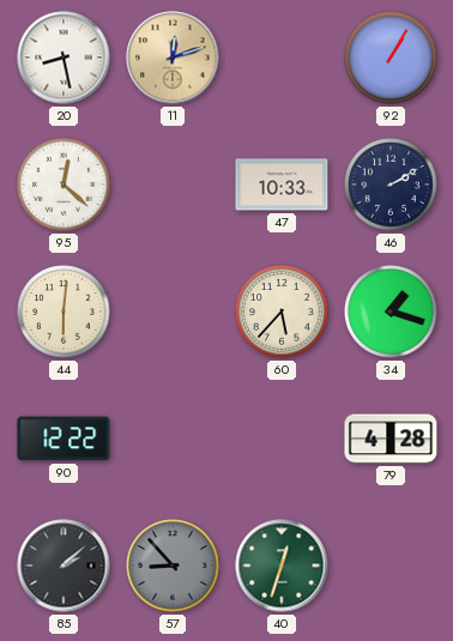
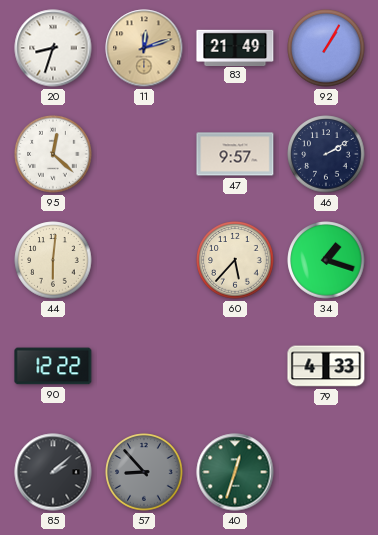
20: 8:28 -> 8:33 (53, 48)
83: none -> 21:49 (235, 47)
47: 10:33 -> 9:57 (235, 154)
79: 4:28 -> 4:33 (326, 366)
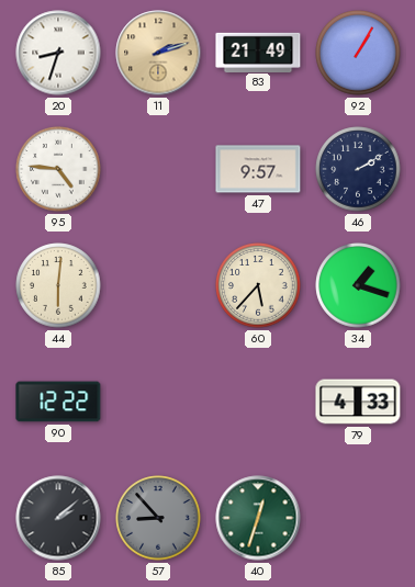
11: 12:12 -> 2:12 (158, 53)
95: 12:22 -> 4:46 (58, 169)
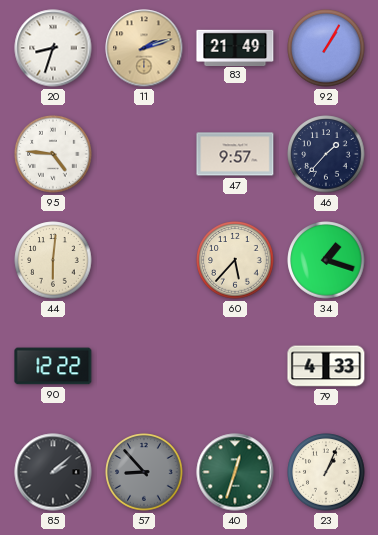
46: 2:10 -> 1:37 (326, 154)
23: none -> 1:04 (326, 472)
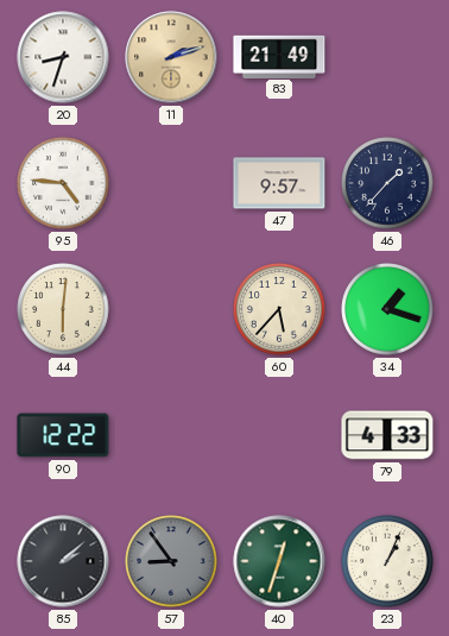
92: 1:05 -> none (326, 48)
57: 8:53 -> 8:54 (171, 561)
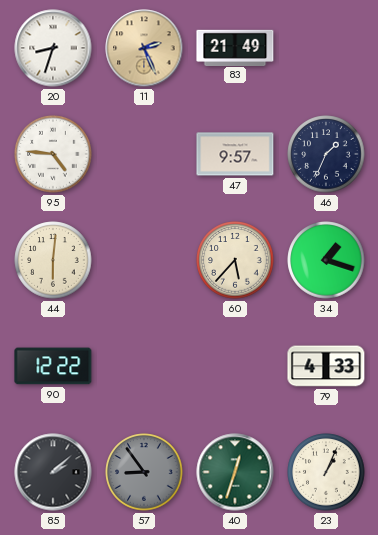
11: 2:12 -> 2:26 (144, 48)
46: 1:37 -> 1:34 (326, 154)
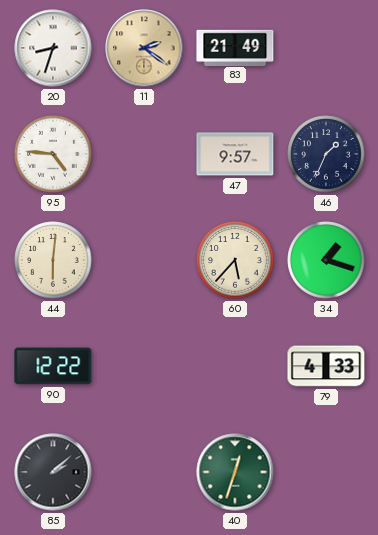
11: 2:26 -> 2:21 (144, 48)
57: 8:54 -> none (144, 472)
23: 1:04 -> none (326, 472)
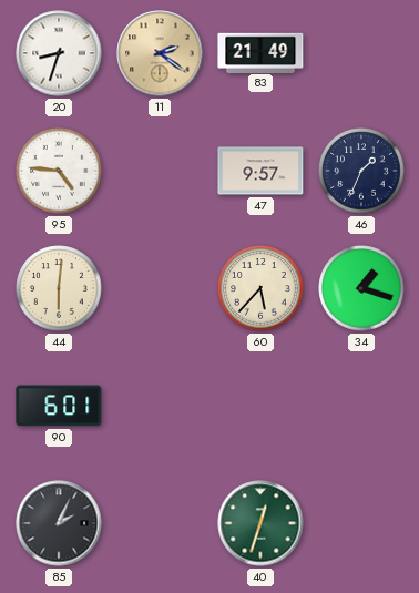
90: 12:22 -> 6:01 (59, 406)
79: 4:33 -> none (326, 366)
85: 2:08 -> 2:04 (59, 523)
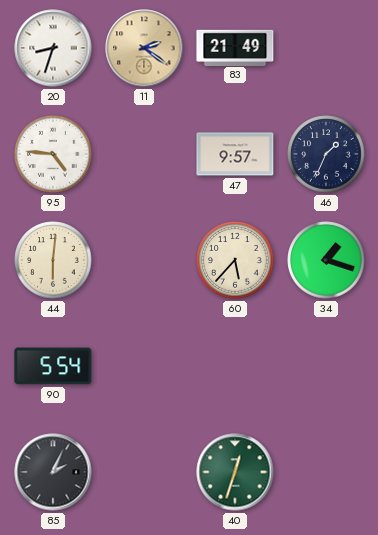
90: 6:01 -> 5:54 (53, 366)
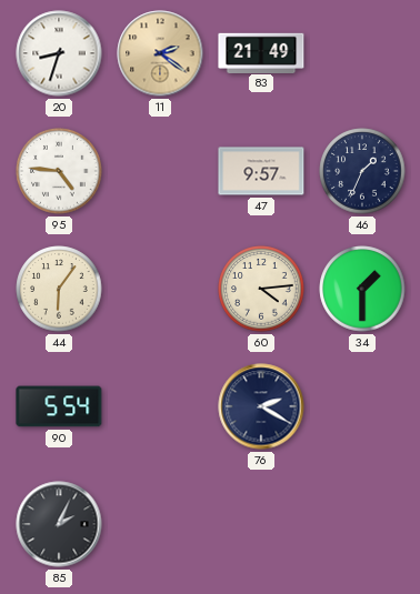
44: 6:01 -> 6:06 (59, 289)
60: 5:37 -> 4:14 (261, 289)
34: 1:18 -> 1:30 (362, 289)
76: none -> 2:20 (261, 406)
40: 12:33 -> none (235, 472)
